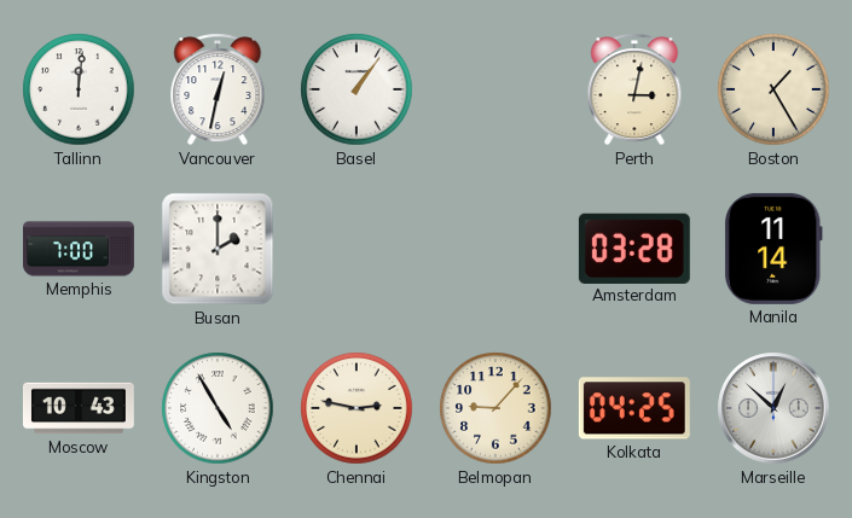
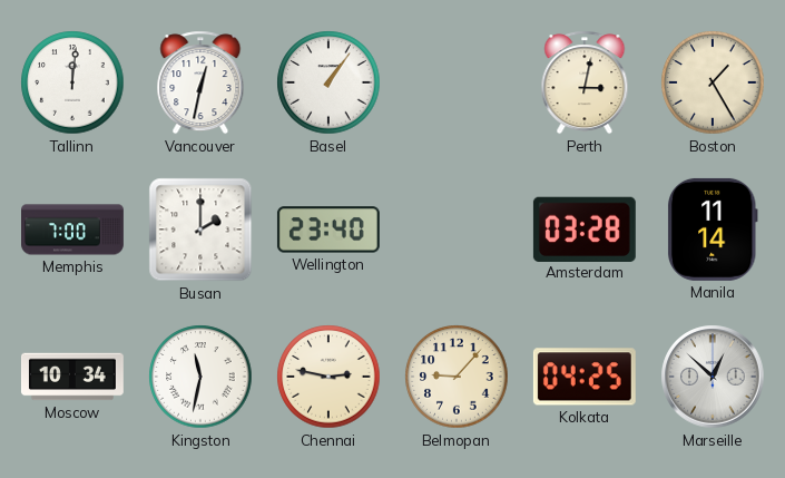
Wellington: none -> 23:40 (328, 230)
Moscow: 10:43 -> 10:34 (72, 377)
Kingston: 4:55 -> 11:32 (200, 377)
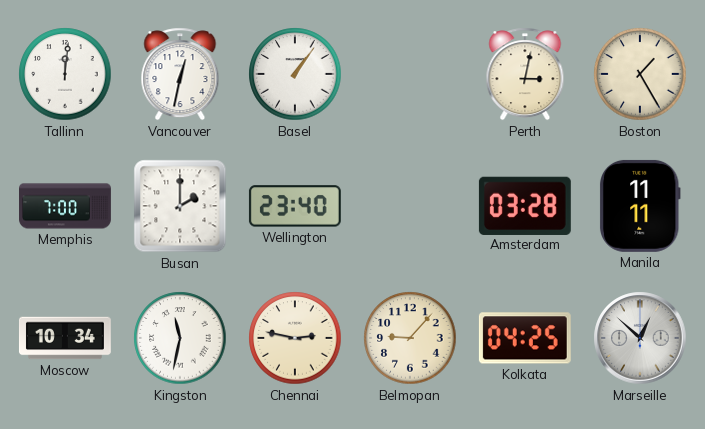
Manila: 11:14 -> 11:11 (640, 206)
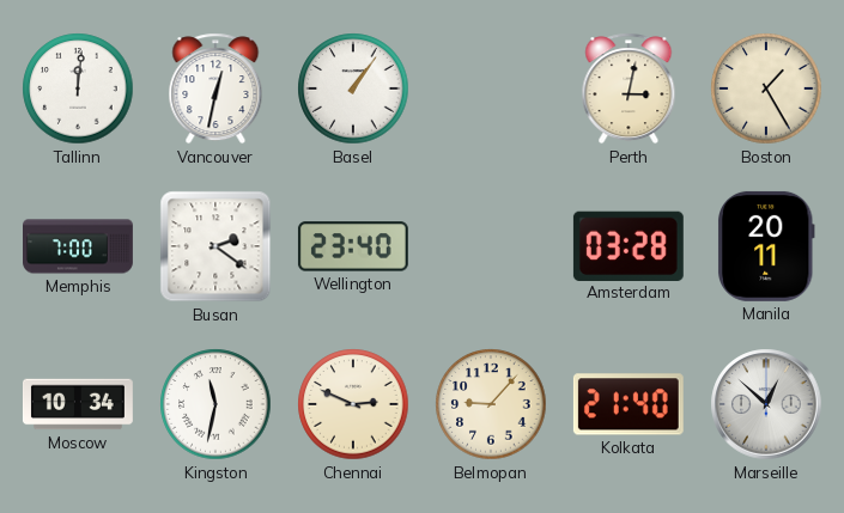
Busan: 2:00 -> 2:21 (215, 246)
Manila: 11:11 -> 20:11 (766, 246)
Chennai: 2:47 -> 2:49 (353, 404)
Kolkata: 04:25 -> 21:40 (629, 404)
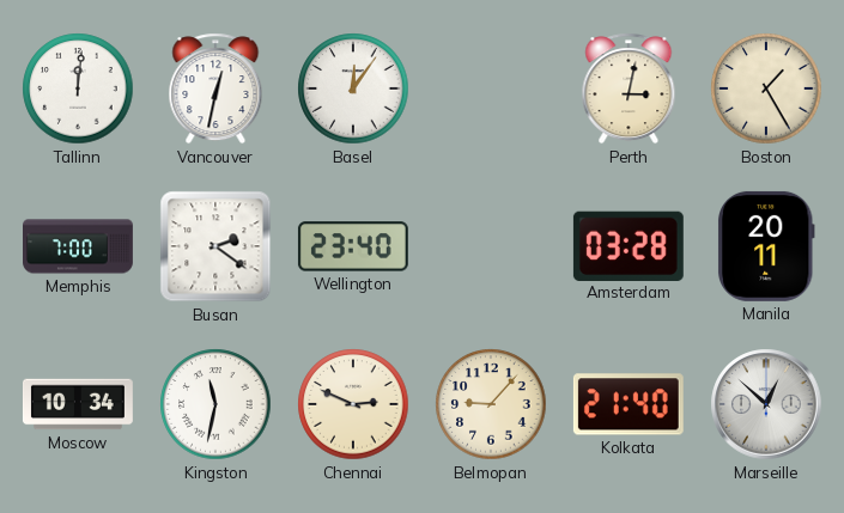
Basel: 1:06 -> 12:06 (353, 88)
